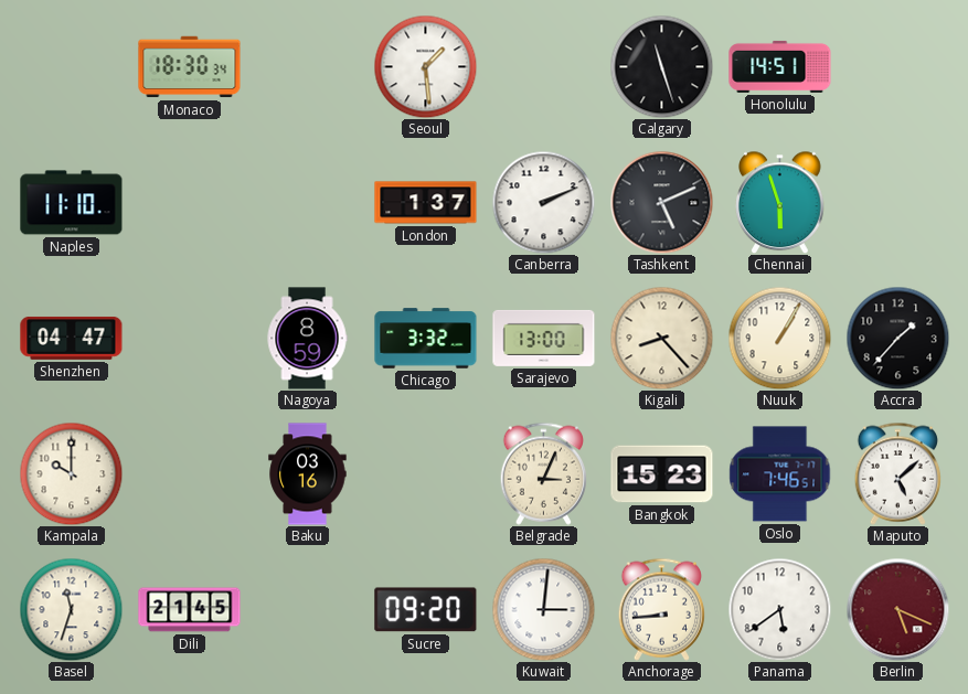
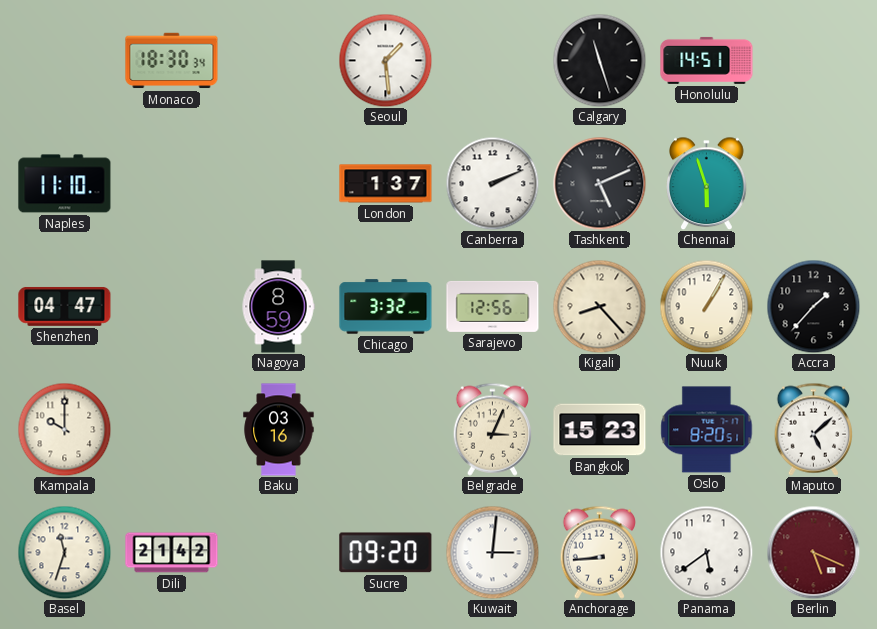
Sarajevo: 13:00 -> 12:56 (493, 306)
Oslo: 7:46 -> 8:20 (707, 430)
Dili: 21:45 -> 21:42 (172, 553)
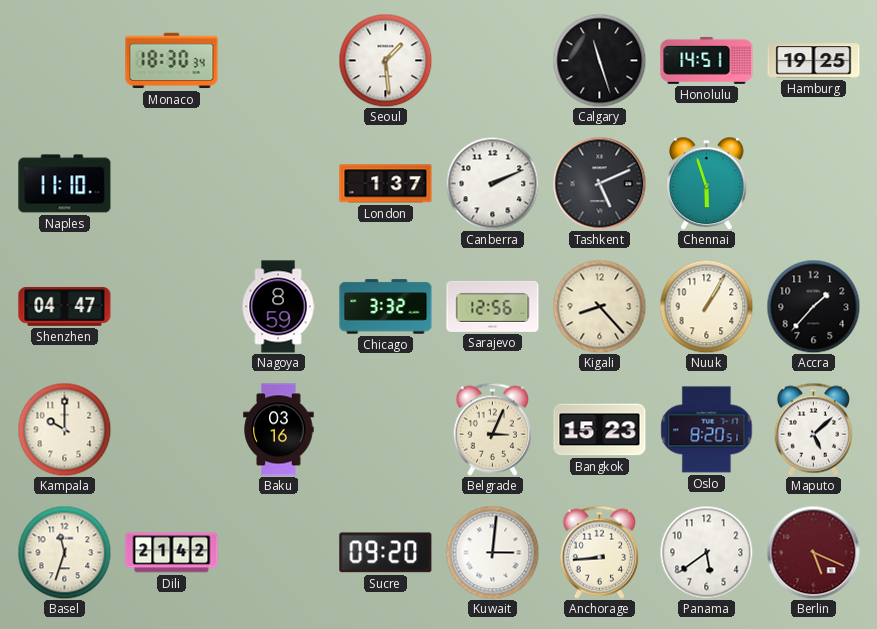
Hamburg: none -> 19:25 (814, 61)
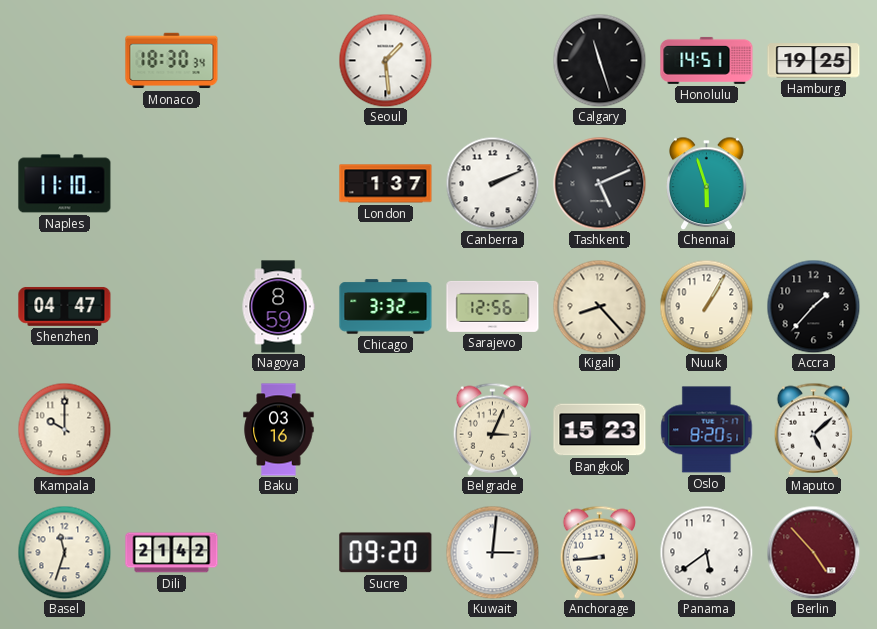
Berlin: 5:19 -> 4:53 (813, 552)
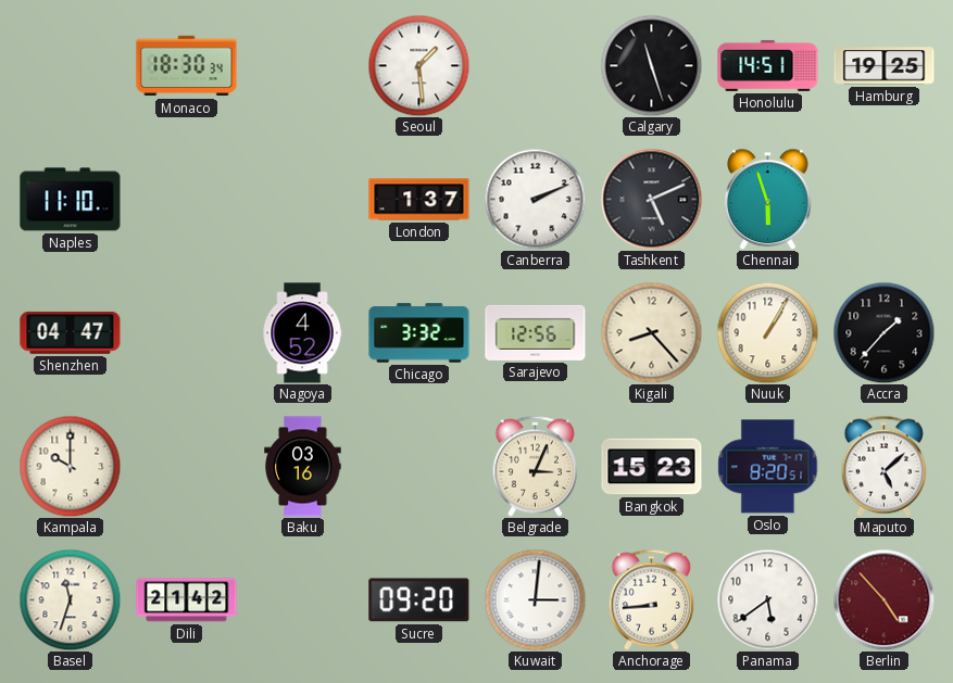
Nagoya: 8:59 -> 4:52 (302, 333)
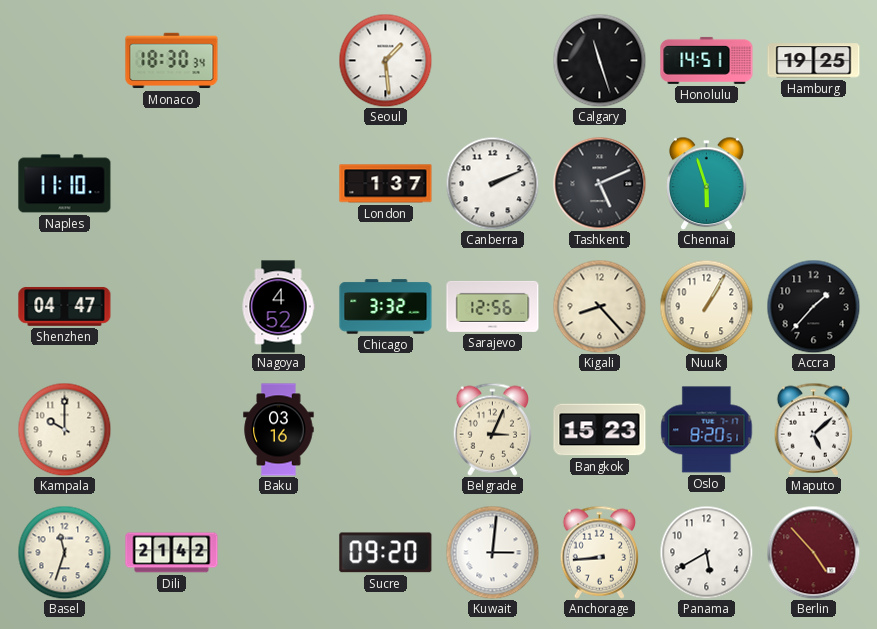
Panama: 5:39 -> 5:40 (706, 552)
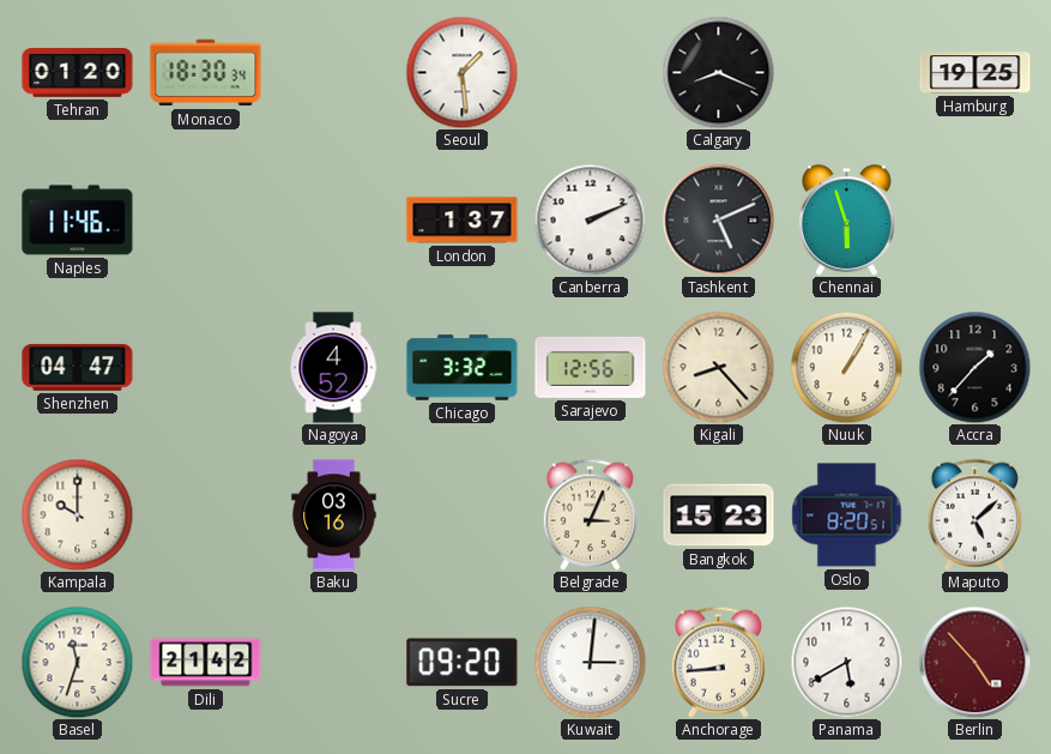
Tehran: none -> 01:20 (78, 73)
Calgary: 11:27 -> 8:19 (718, 72)
Honolulu: 14:51 -> none (707, 60)
Naples: 11:10 -> 11:46 (78, 221)
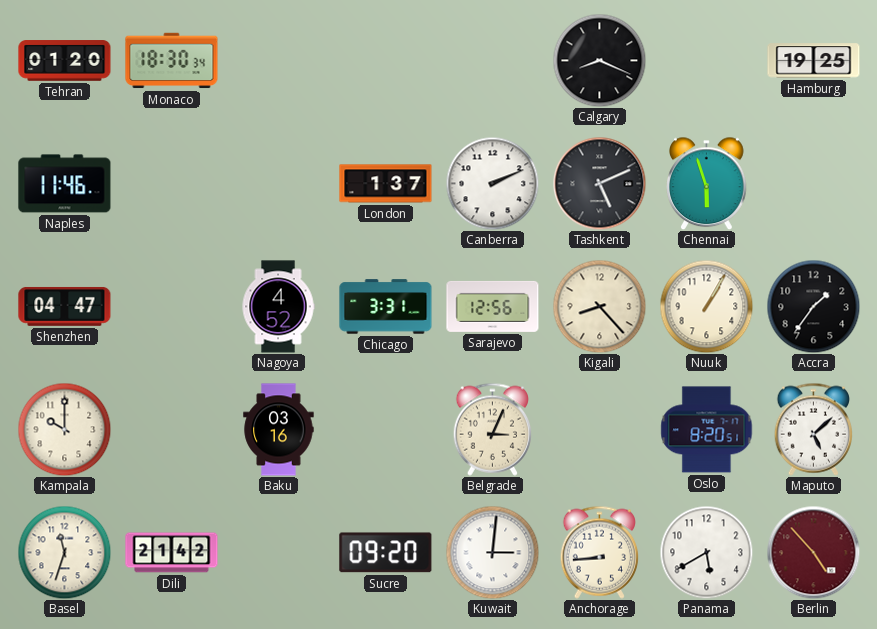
Seoul: 1:29 -> none (461, 72)
Chicago: 3:32 -> 3:31 (386, 307)
Accra: 1:37 -> 1:36 (813, 306)
Bangkok: 15:23 -> none (719, 515)
